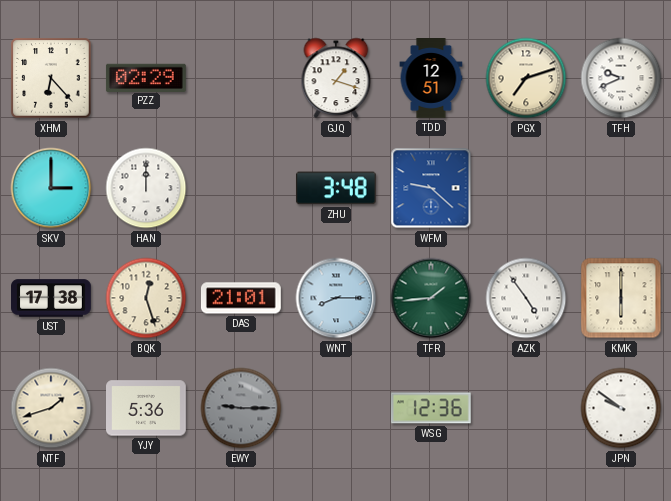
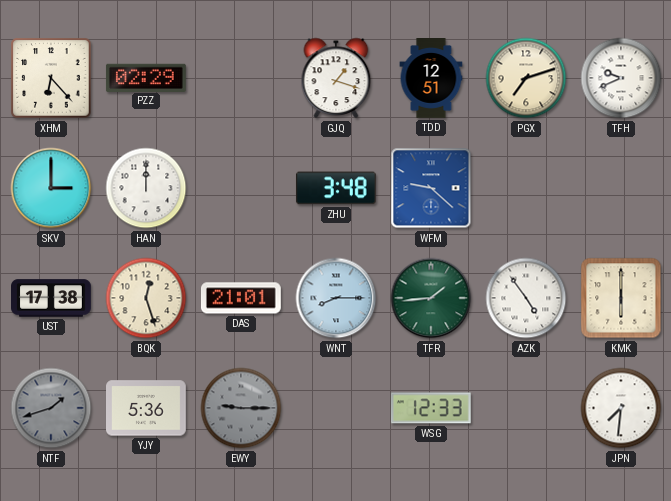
NTF dial: cream -> grey (51, 408)
WSG: 12:36 -> 12:33 (431, 408)
JPN: 9:51 -> 7:31 (621, 408)
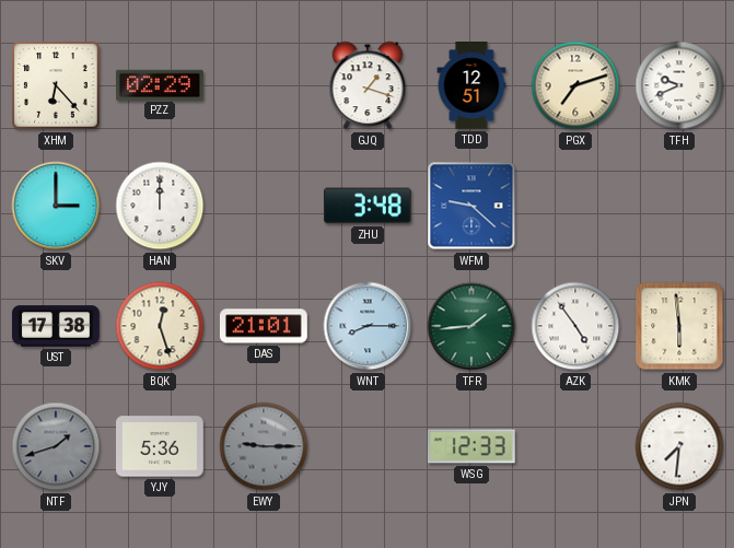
KMK: 6:00 -> 5:59 (679, 326)
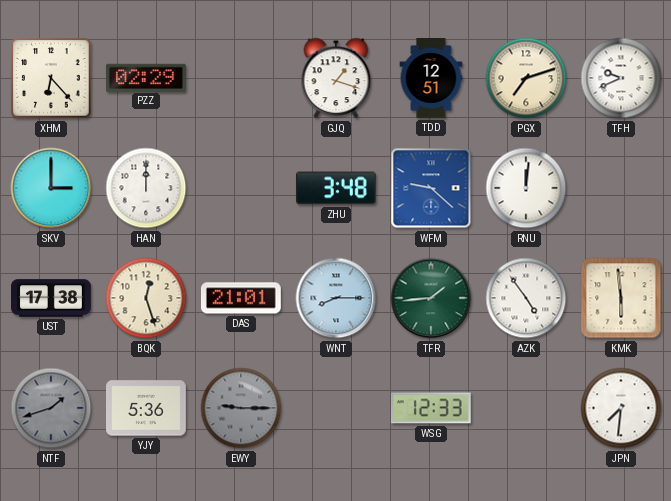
RNU: none -> 12:01 (526, 188)
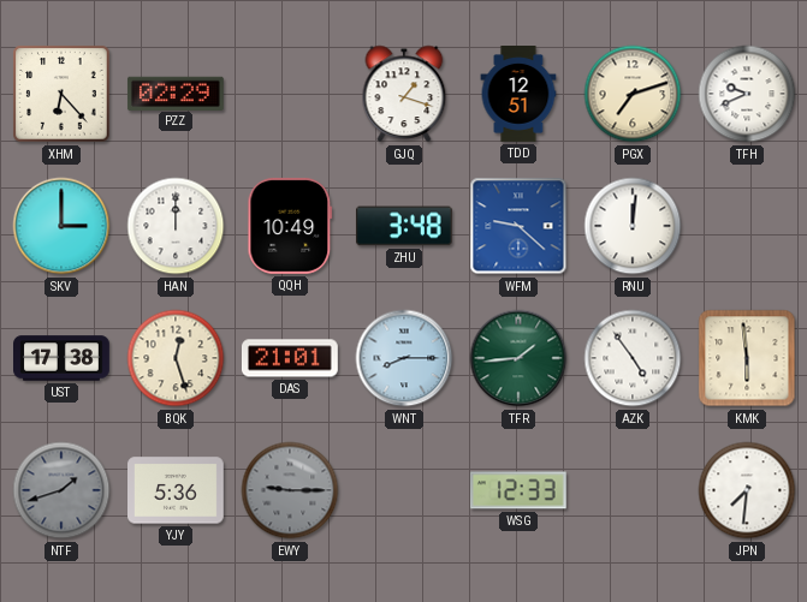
QQH: none -> 10:49 (290, 226)
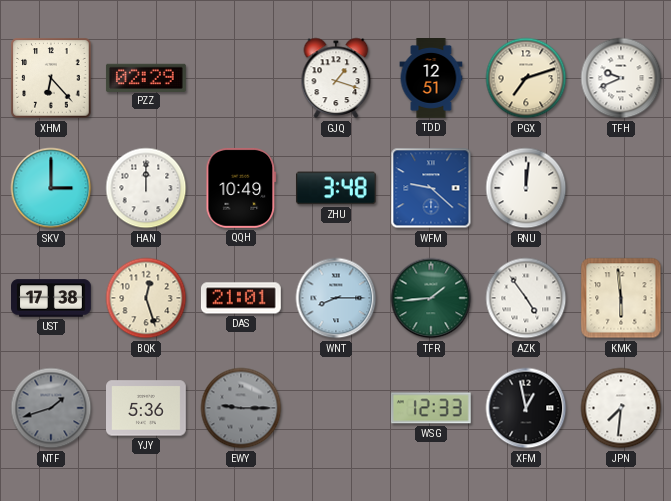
XFM: none -> 12:58 (526, 408)
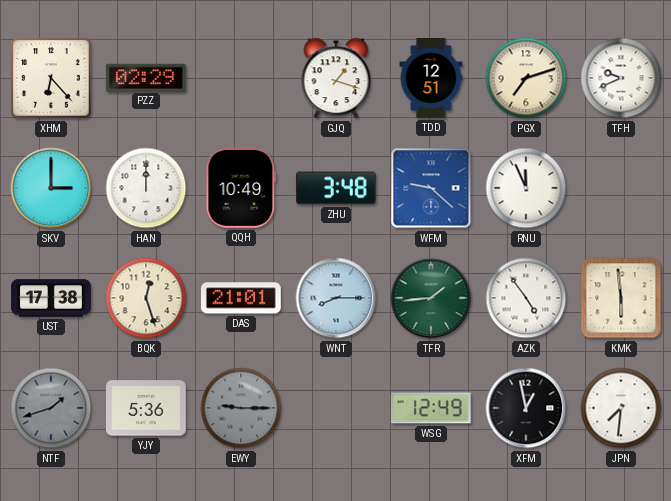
RNU: 12:01 -> 11:56 (526, 188)
WSG: 12:33 -> 12:49 (431, 408)
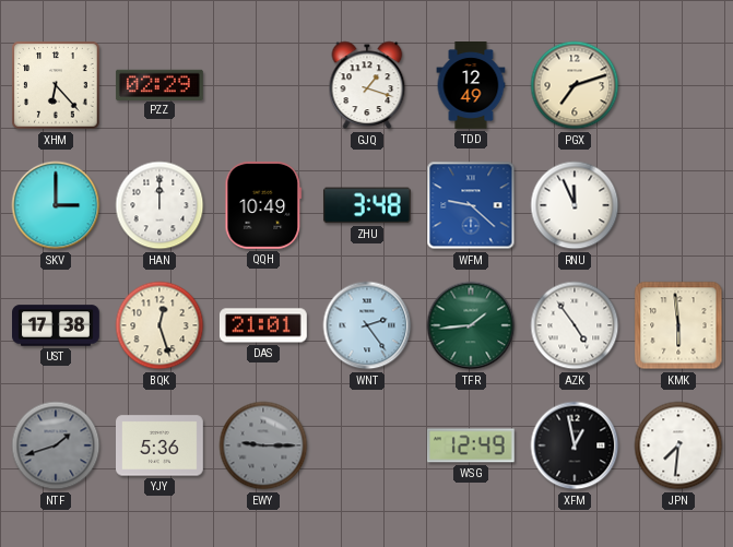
TDD: 12:51 -> 12:49 (471, 85)
TFH: 9:41 -> none (621, 78)
WNT: 8:15 -> 2:24 (367, 325)
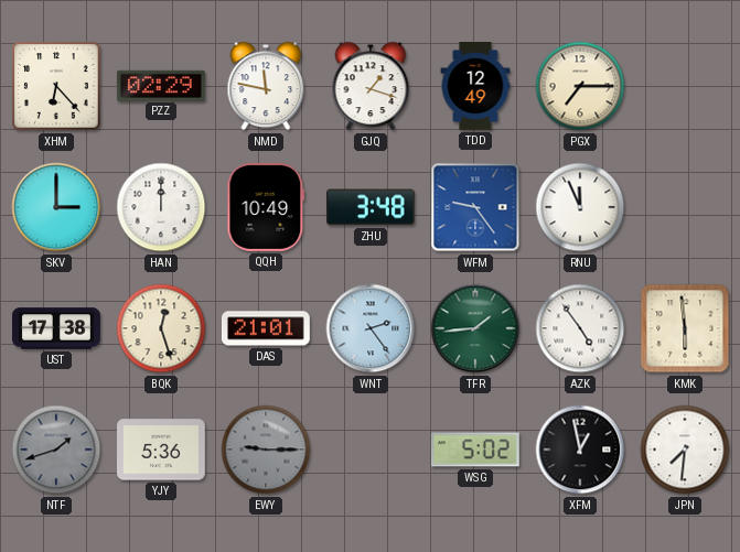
NMD: none -> 11:47 (266, 86)
PGX: 7:12 -> 7:15 (580, 86)
WFM: 9:22 -> 9:24 (475, 207)
WSG: 12:49 -> 5:02 (475, 450)
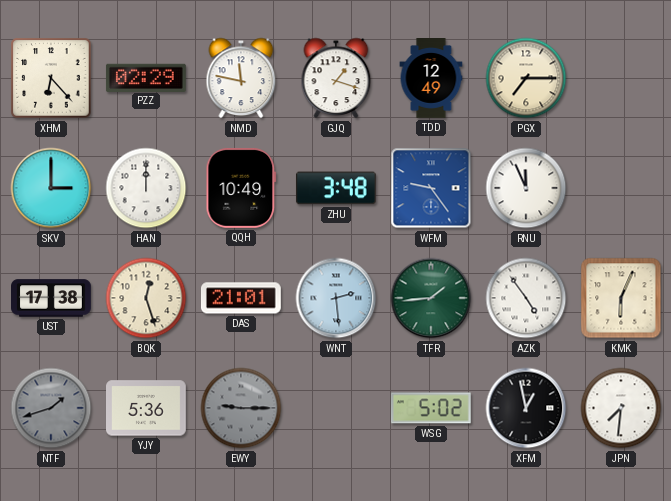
WNT: 2:24 -> 2:29 (336, 298)
KMK: 5:59 -> 6:04 (621, 298)
